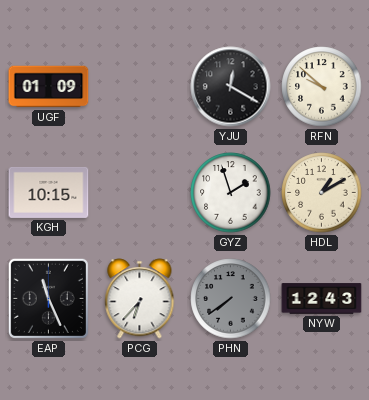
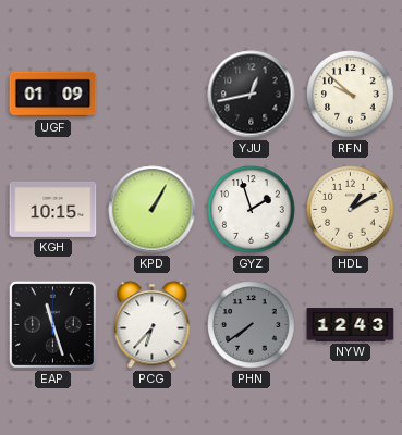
YJU: 12:20 -> 12:43 (252, 95)
KPD: none -> 1:05 (153, 210)
EAP: 11:26 -> 11:27 (52, 324)
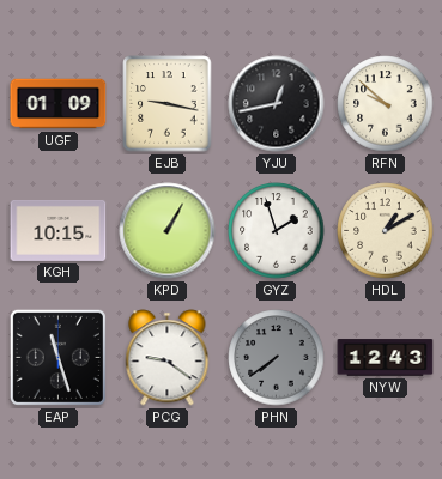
EJB: none -> 9:17 (168, 104)
PCG: 6:37 -> 9:21 (168, 358)
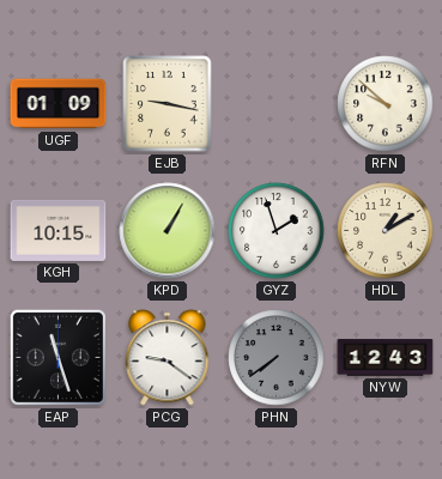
YJU: 12:43 -> none (277, 104)
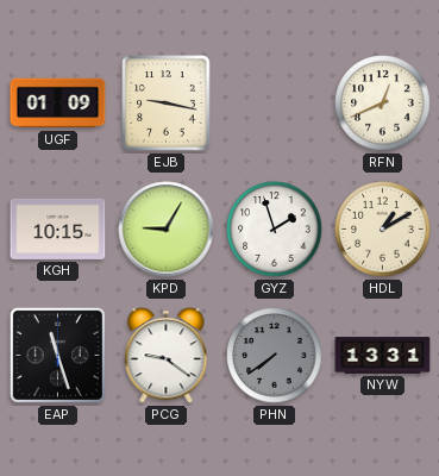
RFN: 9:52 -> 12:41 (383, 104)
KPD: 1:05 -> 9:05 (167, 230)
NYW: 12:43 -> 13:31 (383, 356)
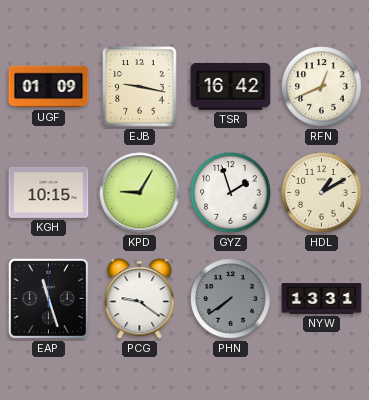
TSR: none -> 16:42 (231, 86)
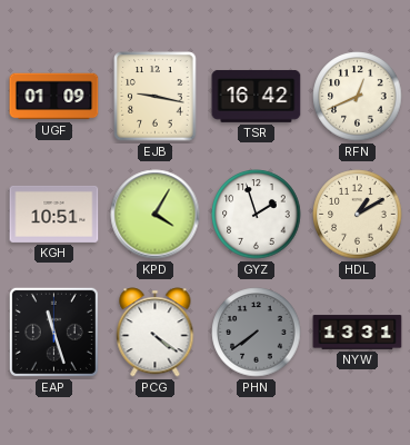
KGH: 10:15 -> 10:51 (54, 214)
KPD: 9:05 -> 4:05 (156, 215)
PCG: 9:21 -> 4:21 (156, 333)
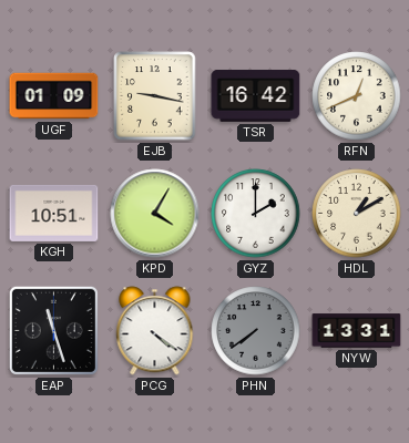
GYZ: 1:57 -> 2:00 (256, 214)
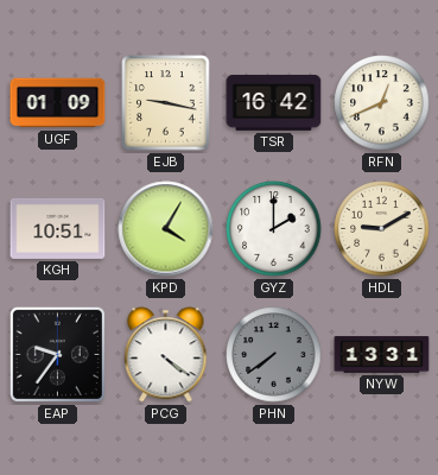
HDL: 1:10 -> 9:10 (382, 229)
EAP: 11:27 -> 9:36 (57, 354)
